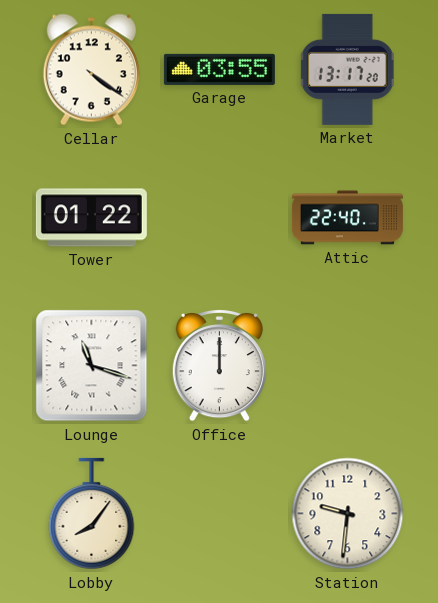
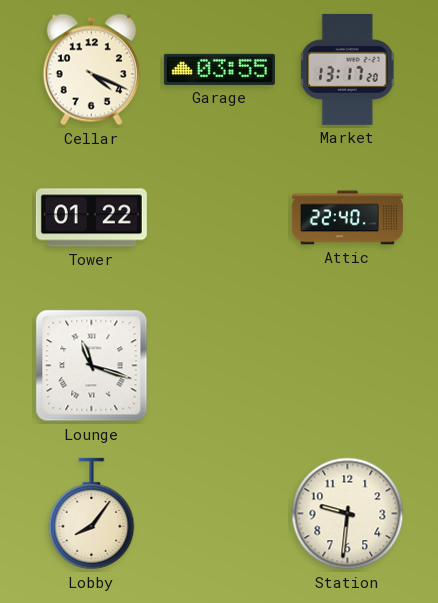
Cellar: 4:21 -> 4:19 (91, 70)
Office: 12:00 -> none (219, 366)
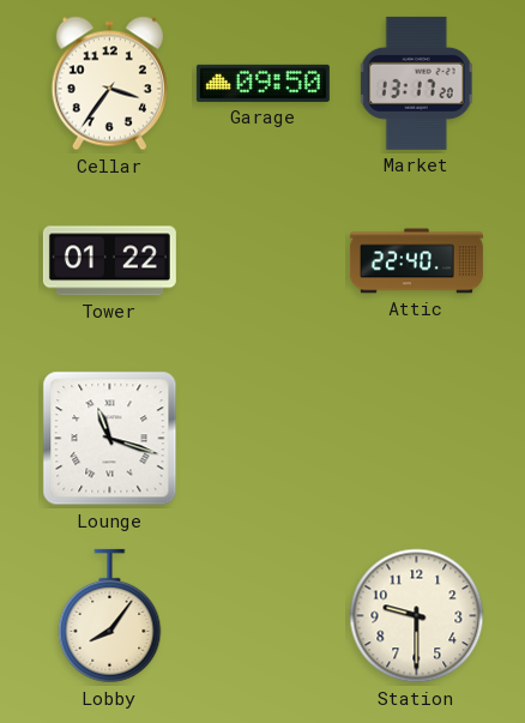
Cellar: 4:19 -> 3:36 (109, 84)
Garage: 03:55 -> 09:50 (262, 83)
Station: 9:31 -> 9:30 (417, 616)
